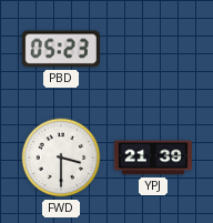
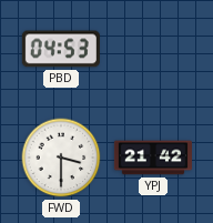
PBD: 05:23 -> 04:53 (61, 49)
YPJ: 21:39 -> 21:42 (152, 158)
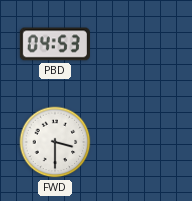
YPJ: 21:42 -> none (152, 158)
